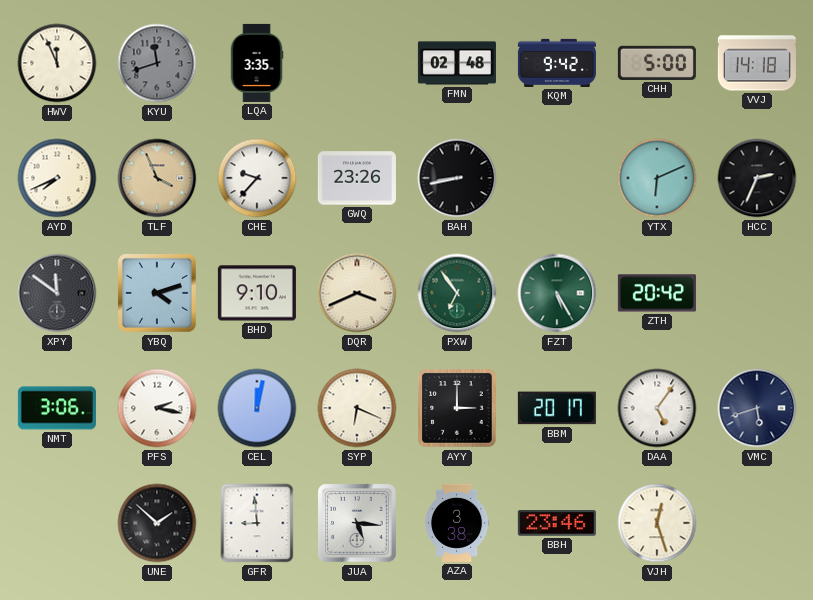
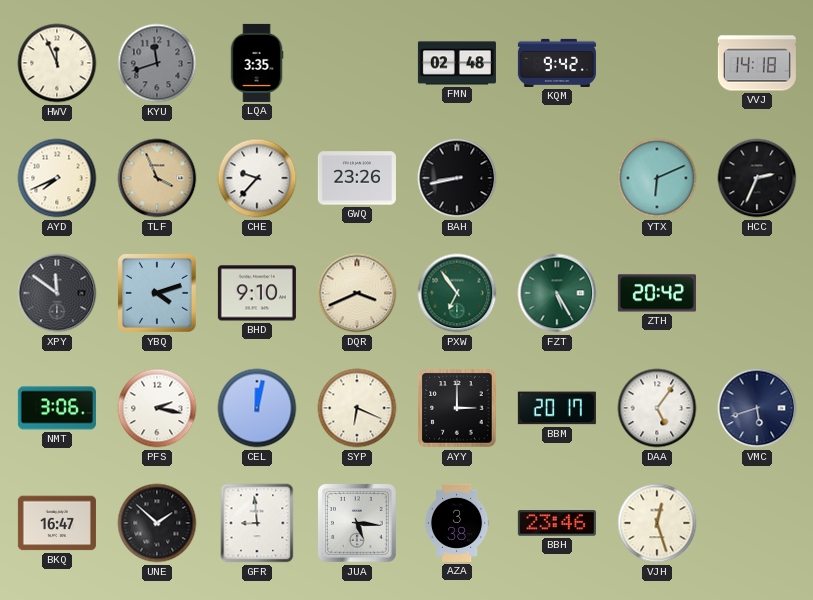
CHH: 5:00 -> none (657, 63)
BKQ: none -> 16:47 (57, 523)
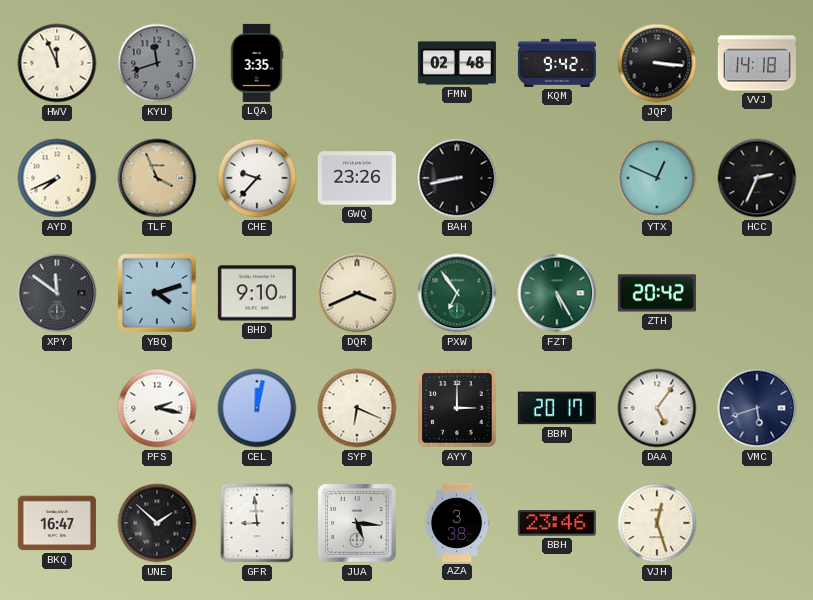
JQP: none -> 3:16 (657, 63)
YTX: 6:11 -> 12:49 (657, 178)
NMT: 3:06 -> none (57, 408)
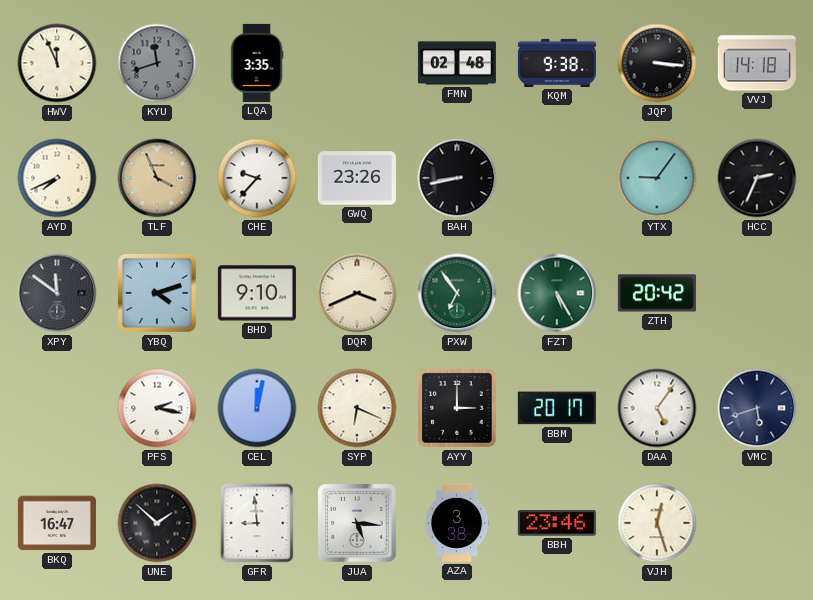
KQM: 9:42 -> 9:38 (557, 63)
YTX: 12:49 -> 9:06 (657, 178)
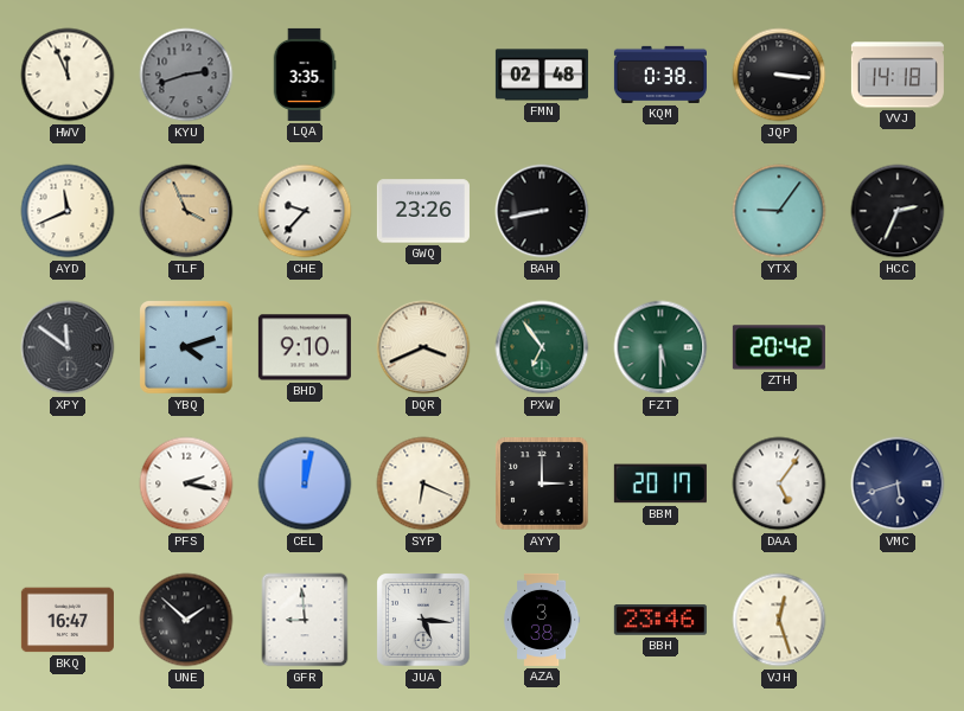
KYU: 11:42 -> 2:42 (186, 75)
KQM: 9:38 -> 0:38 (660, 75)
AYD: 7:41 -> 11:41 (68, 211)
FZT: 5:25 -> 5:30 (660, 347)
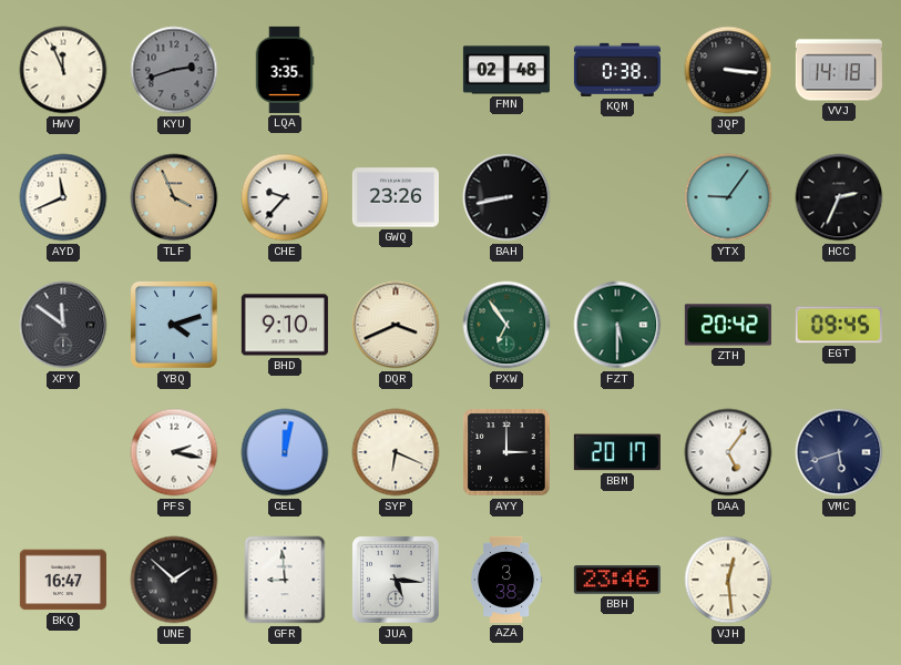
EGT: none -> 09:45 (839, 325)
VJH: 12:27 -> 12:29 (728, 580)
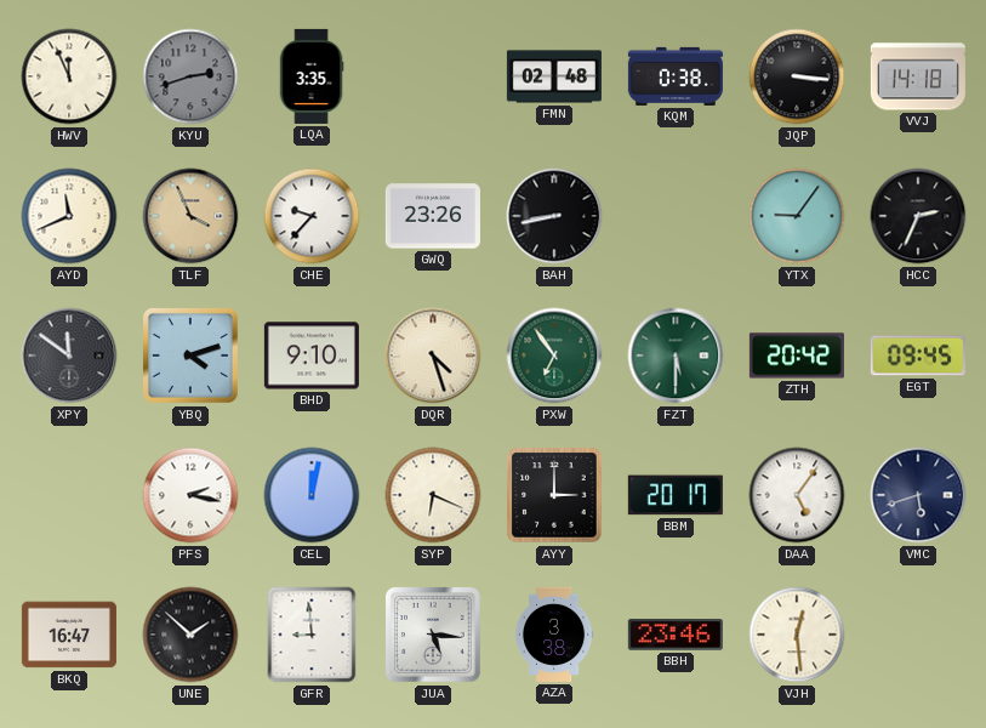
DQR: 3:41 -> 4:27 (433, 356)
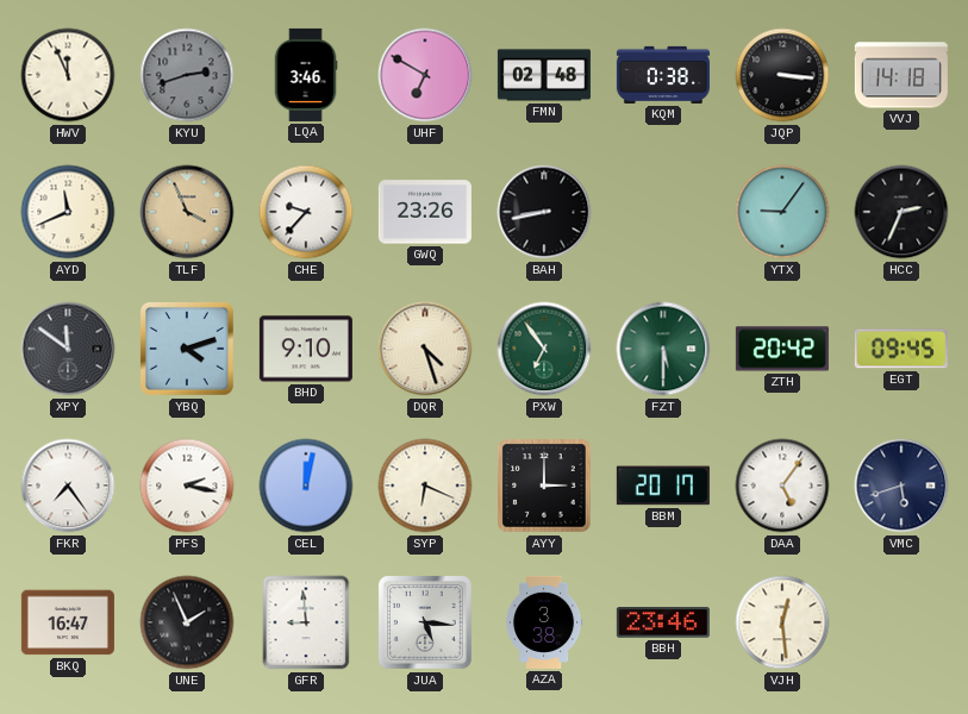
LQA: 3:35 -> 3:46 (306, 75)
UHF: none -> 6:50 (425, 75)
FKR: none -> 7:24 (68, 486)
UNE: 1:52 -> 1:56 (187, 622)
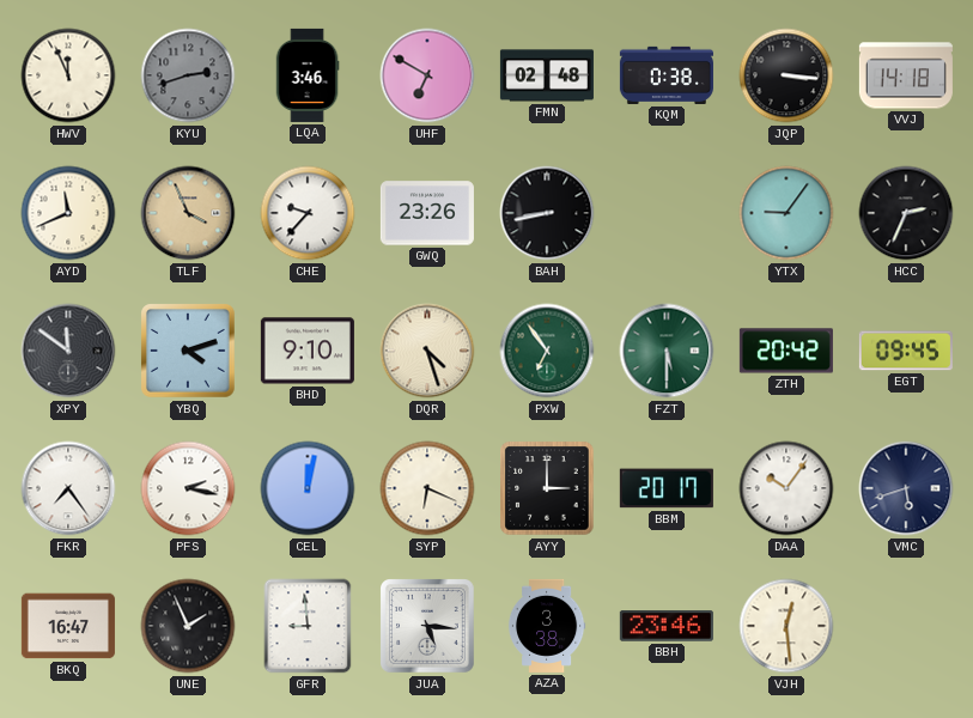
DAA: 5:06 -> 10:06 (786, 488)
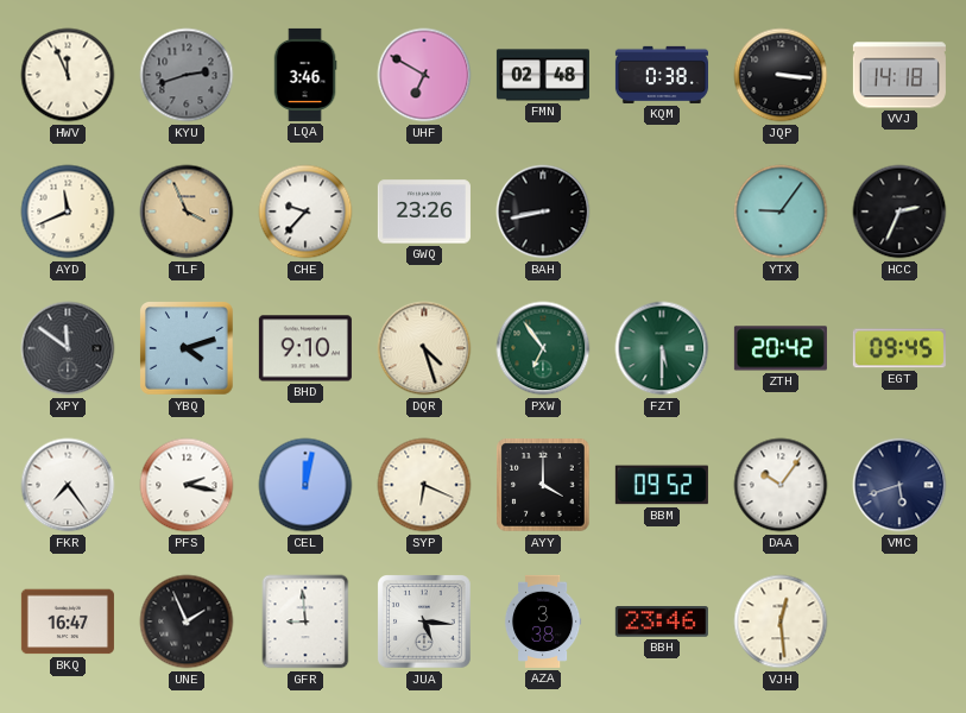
AYY: 3:00 -> 4:00 (543, 485)
BBM: 20:17 -> 09:52 (662, 485)
